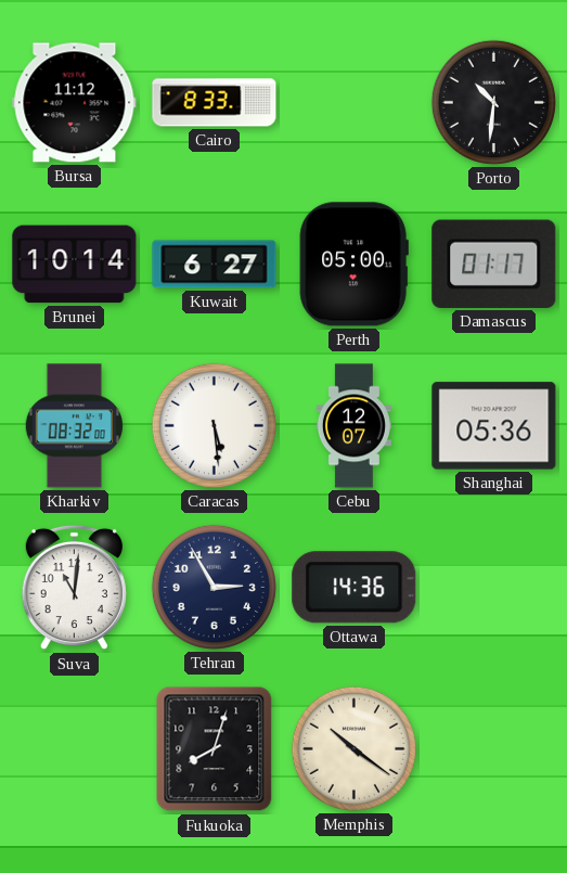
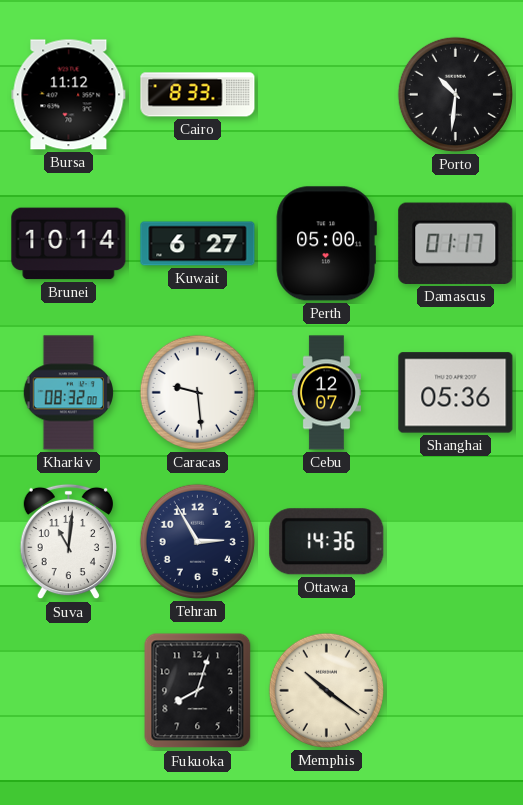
Caracas: 5:29 -> 9:29 (197, 392)
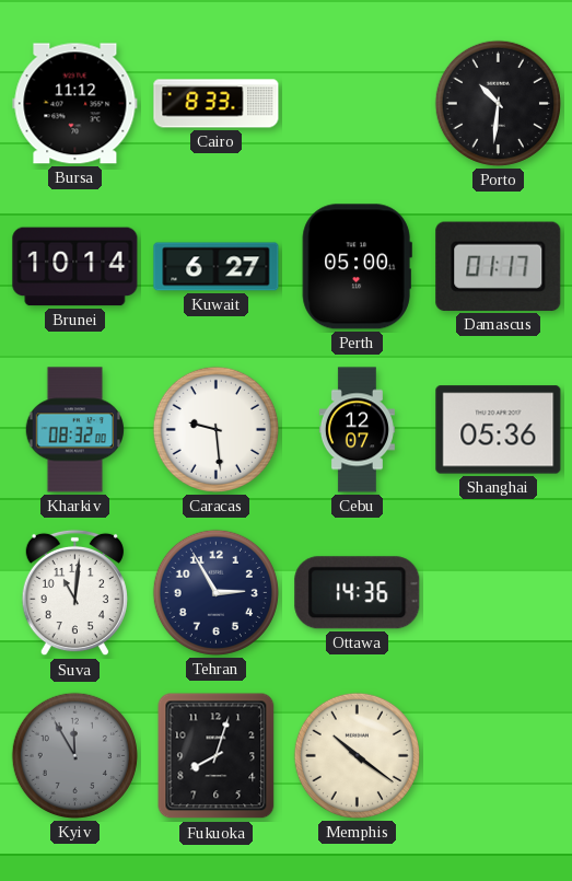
Kyiv: none -> 11:55 (74, 755)
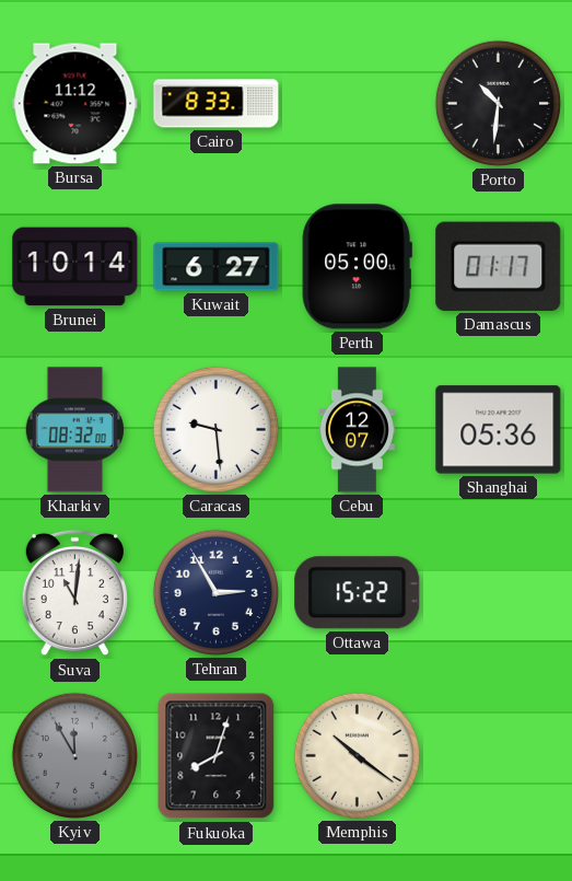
Ottawa: 14:36 -> 15:22 (358, 593)
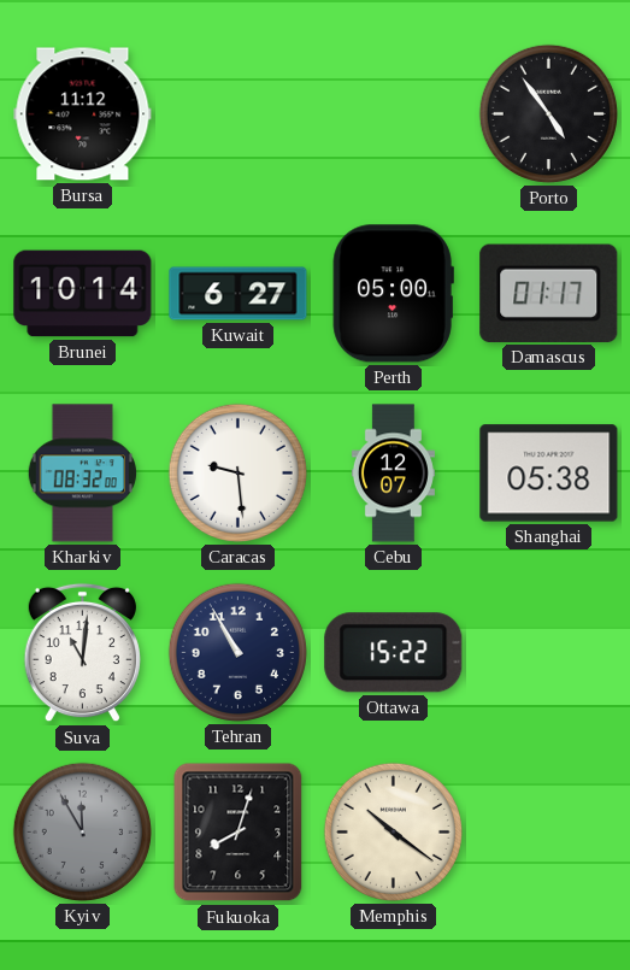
Cairo: 8:33 -> none (217, 104)
Porto: 10:31 -> 4:54 (548, 113)
Shanghai: 05:36 -> 05:38 (549, 474)
Tehran: 2:55 -> 10:55 (237, 652)
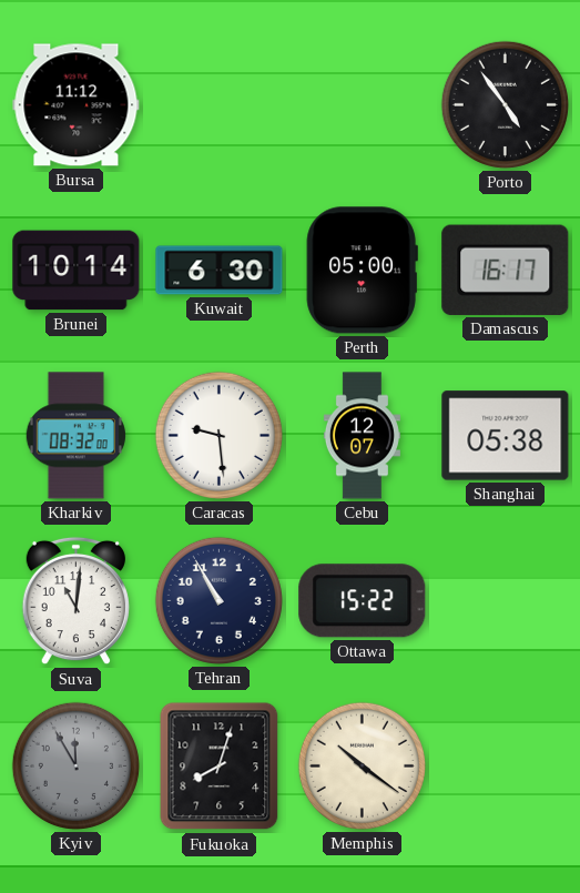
Kuwait: 6:27 -> 6:30 (220, 271)
Damascus: 01:17 -> 16:17 (506, 270)
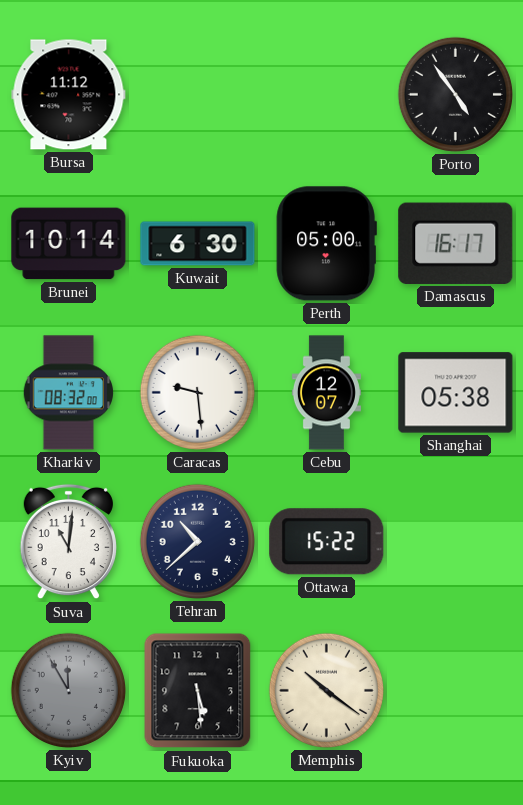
Tehran: 10:55 -> 10:38 (197, 541)
Fukuoka: 8:03 -> 5:29 (198, 691)
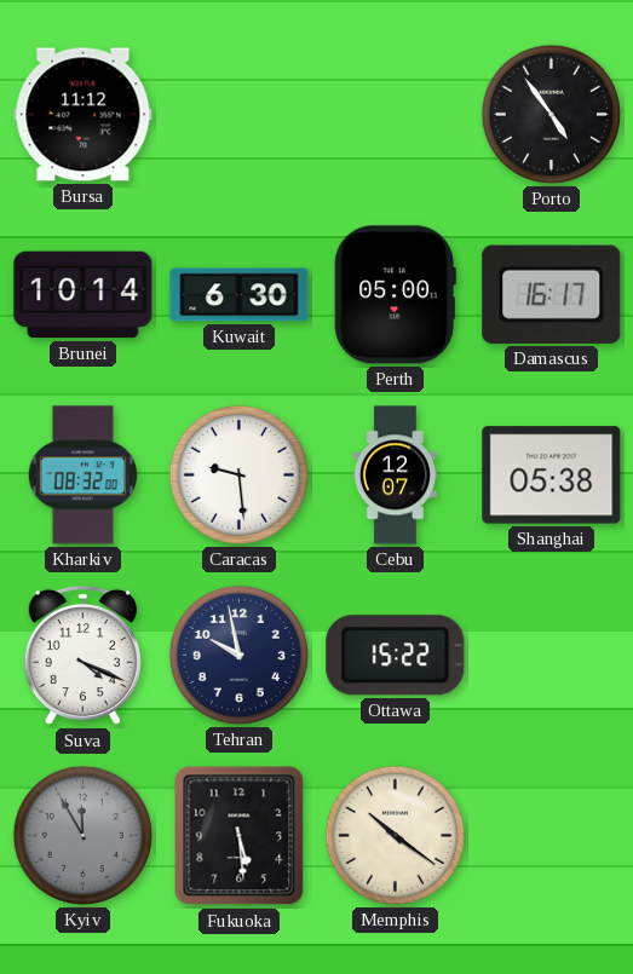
Suva: 11:01 -> 4:19 (82, 656)
Tehran: 10:38 -> 9:58 (238, 655)
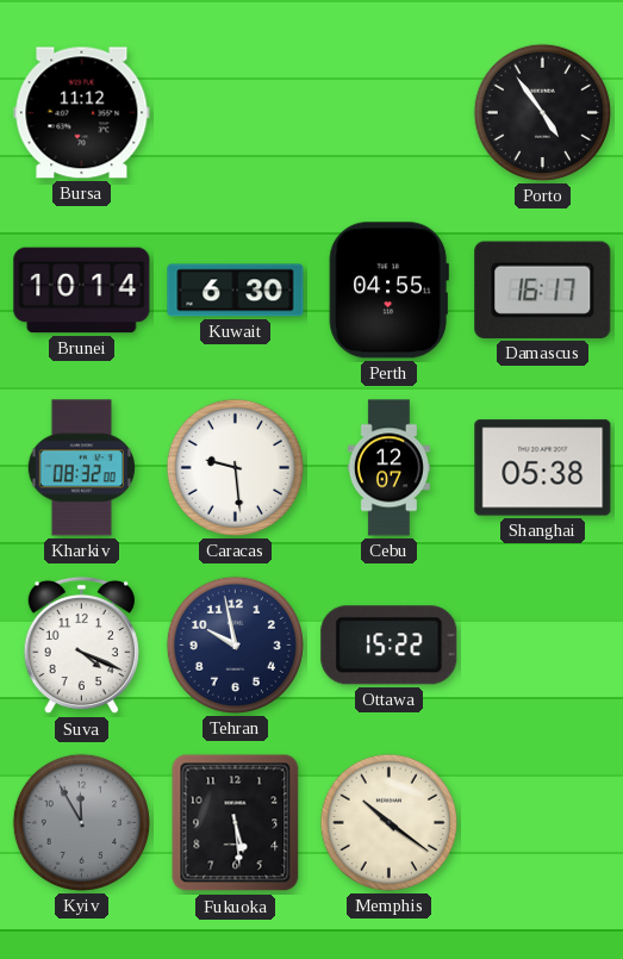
Perth: 05:00 -> 04:55 (388, 291)
